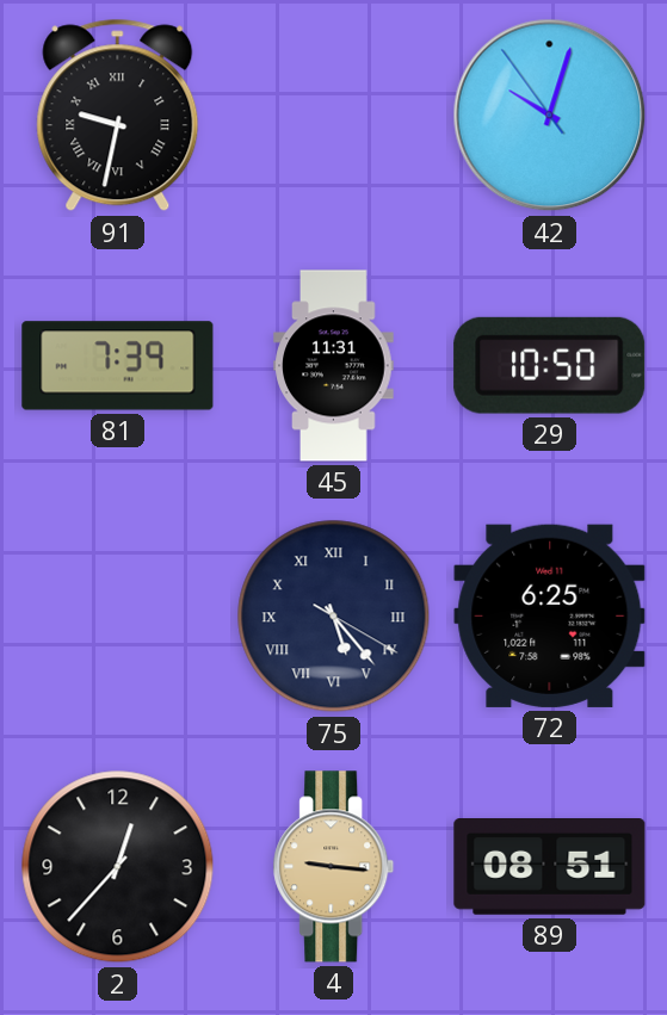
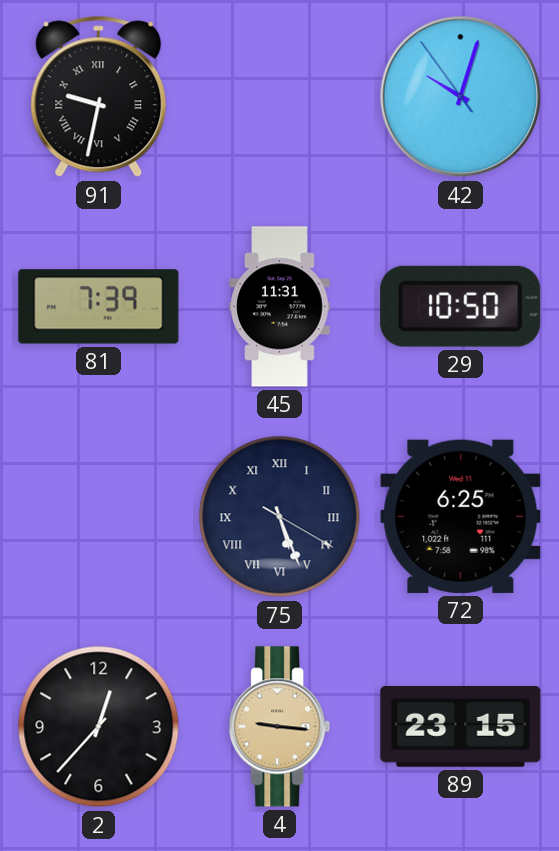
75: 5:23 -> 5:26 (280, 517)
89: 08:51 -> 23:15 (461, 727)
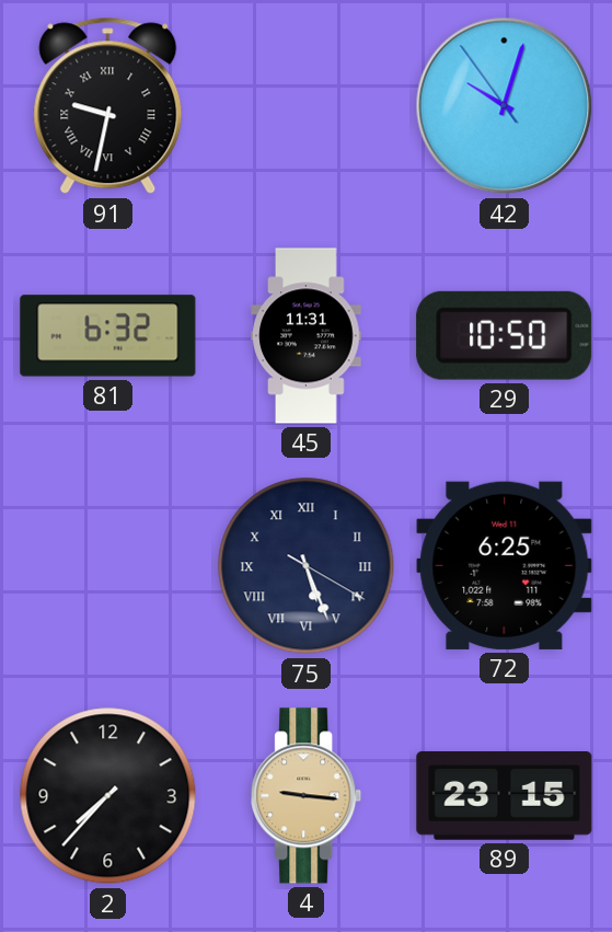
81: 7:39 -> 6:32 (108, 336)
2: 12:37 -> 7:37 (108, 796)
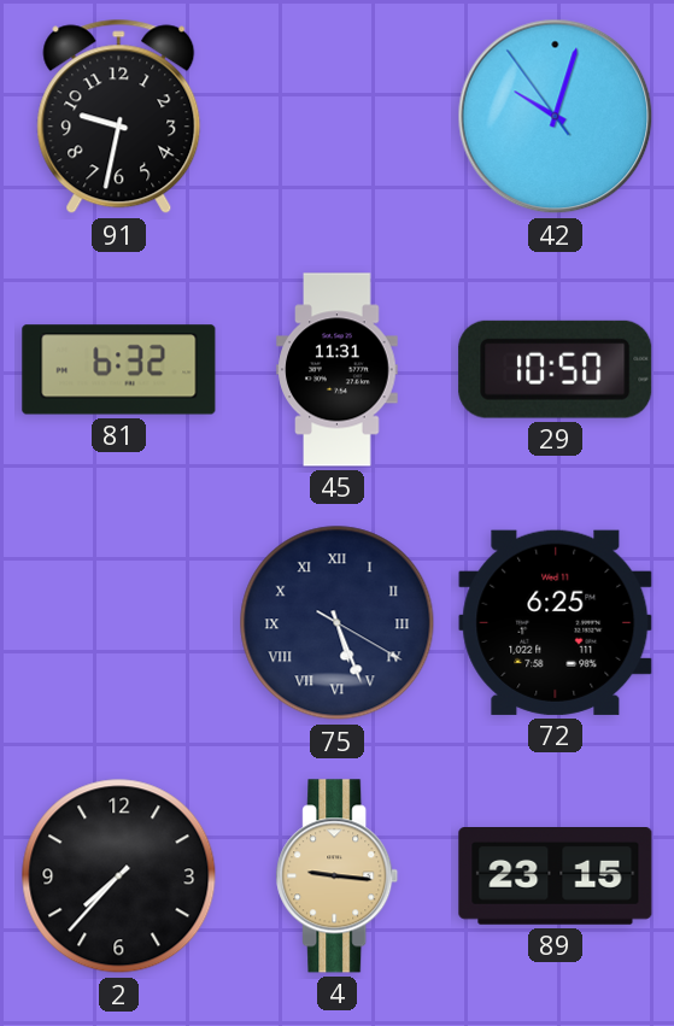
91 numerals: Roman -> Arabic (119, 117)
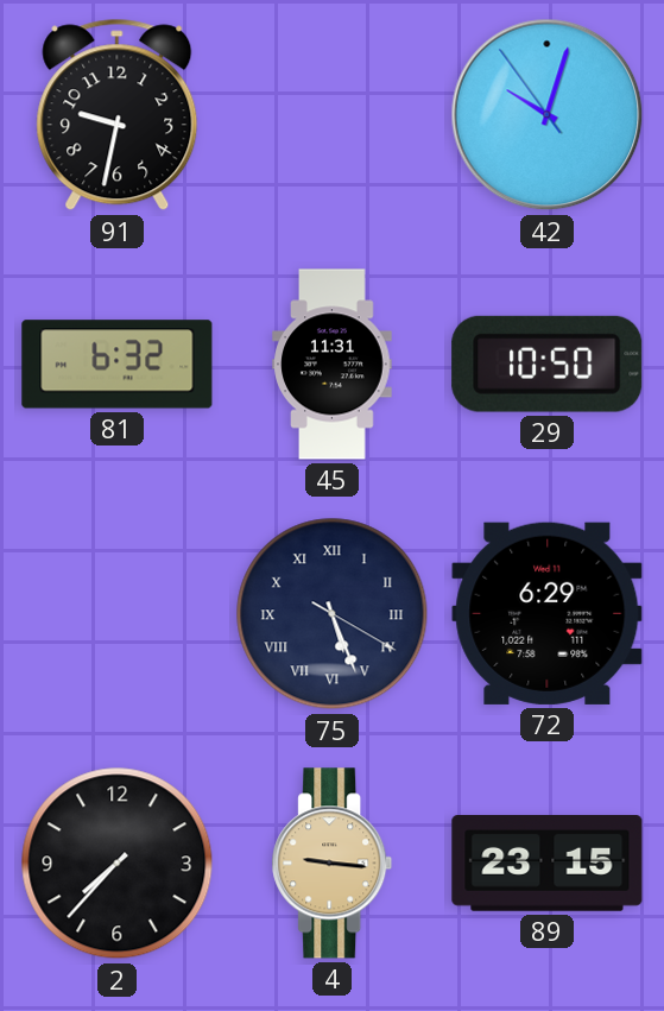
72: 6:25 -> 6:29 (548, 613)
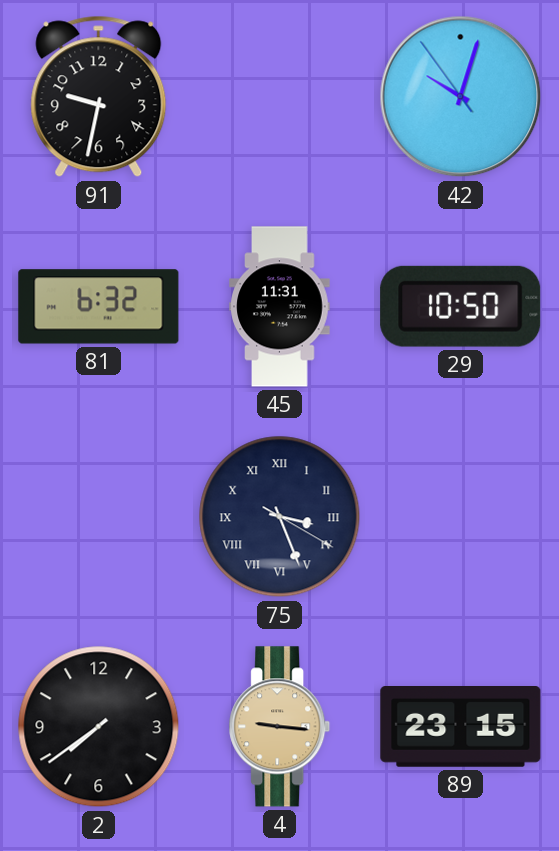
75: 5:26 -> 3:26 (280, 517)
72: 6:29 -> none (548, 613)
2: 7:37 -> 7:39 (99, 727)
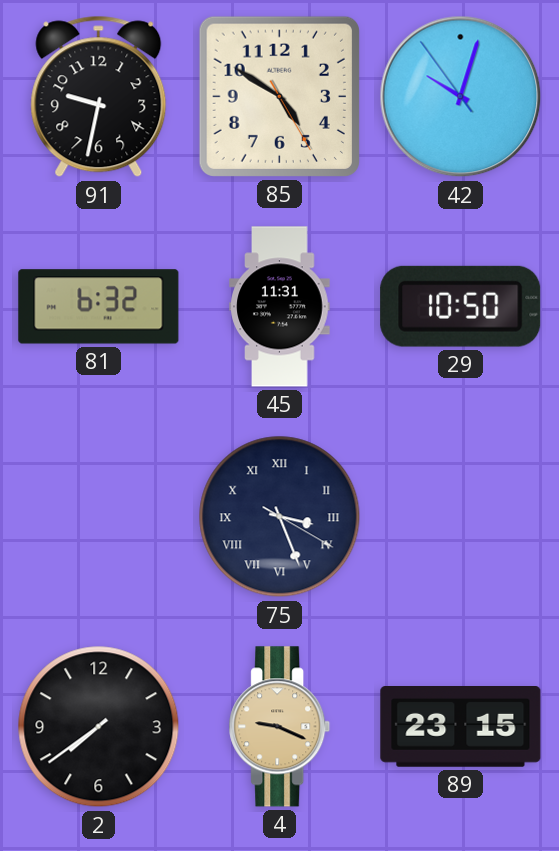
85: none -> 4:50 (279, 96)
4: 9:16 -> 9:19 (280, 727)
